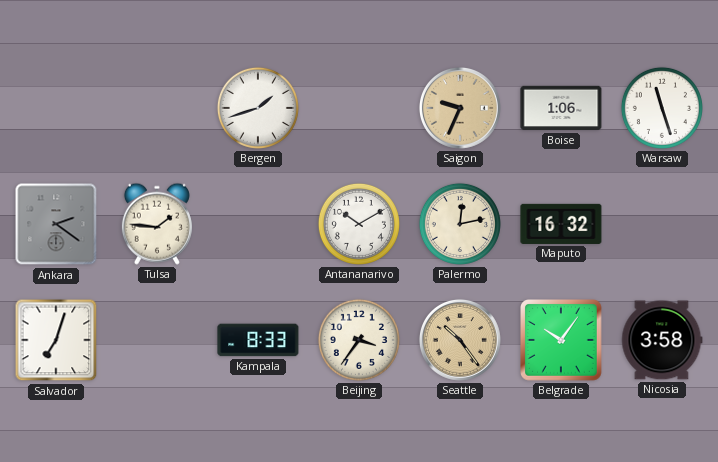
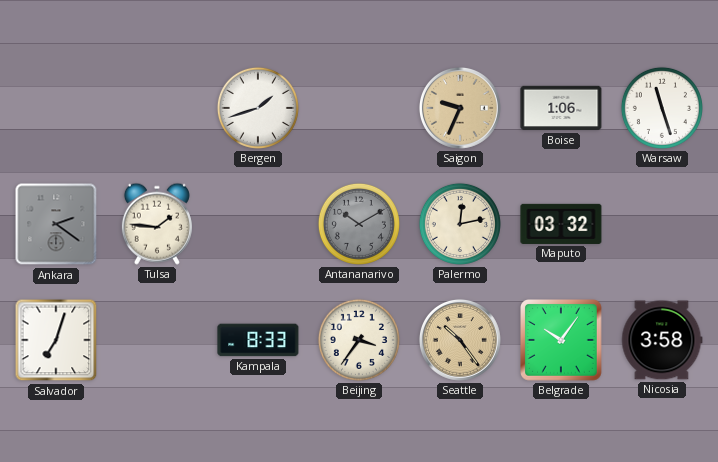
Antananarivo dial: white -> grey (359, 224)
Maputo: 16:32 -> 03:32 (561, 224)
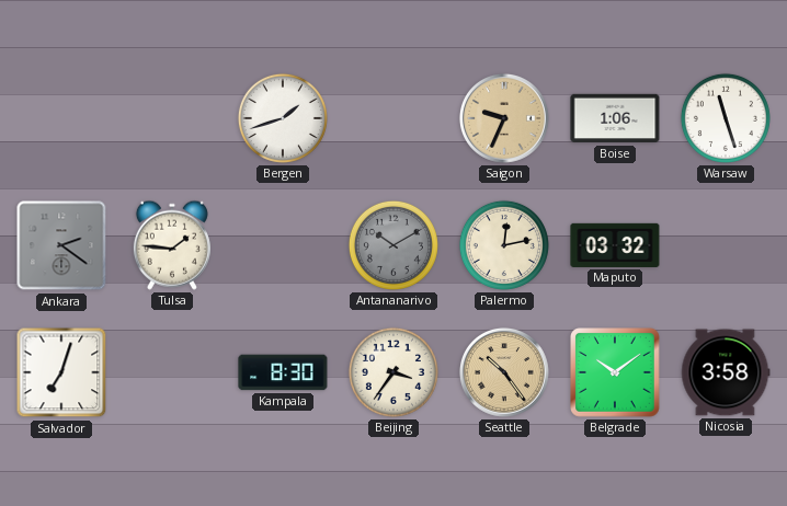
Kampala: 8:33 -> 8:30 (283, 372)
Belgrade: 10:06 -> 10:09 (616, 373)
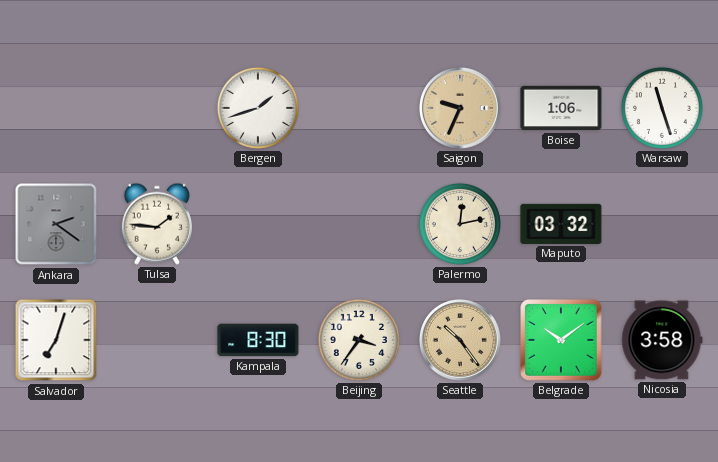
Antananarivo: 10:10 -> none (394, 245)
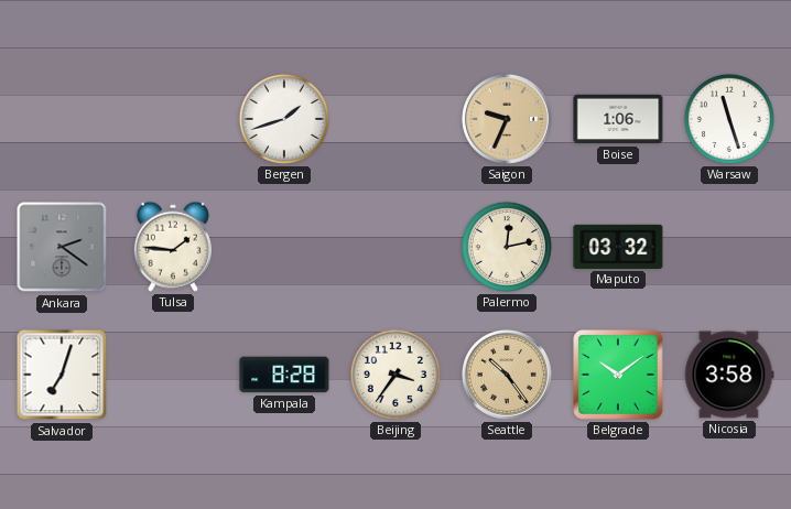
Kampala: 8:30 -> 8:28 (284, 375)
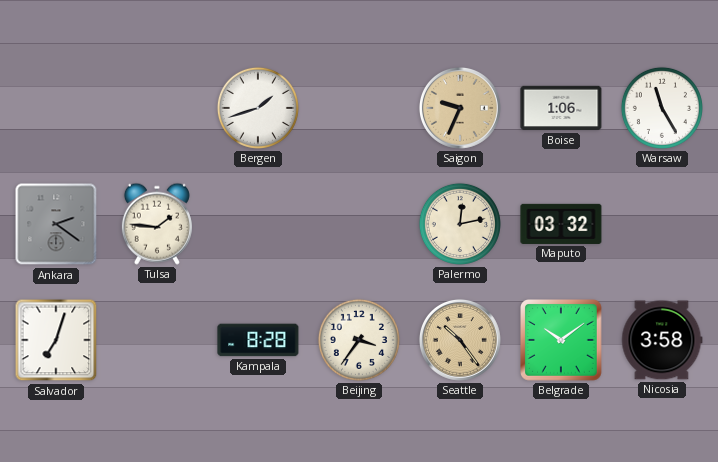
Warsaw: 11:27 -> 11:25 (662, 108)
